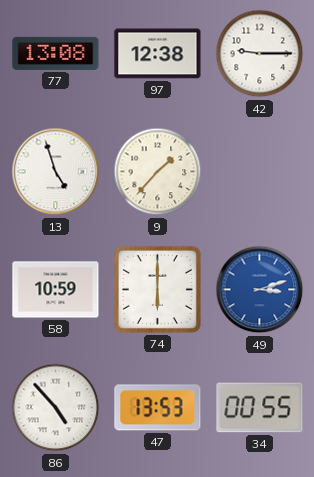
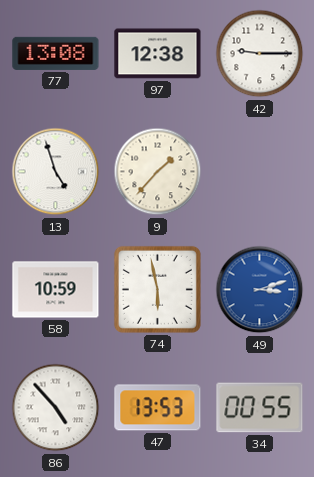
74: 6:00 -> 5:58 (157, 289)
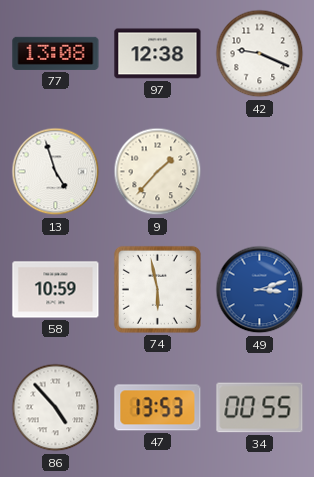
42: 9:15 -> 9:19 (260, 54)
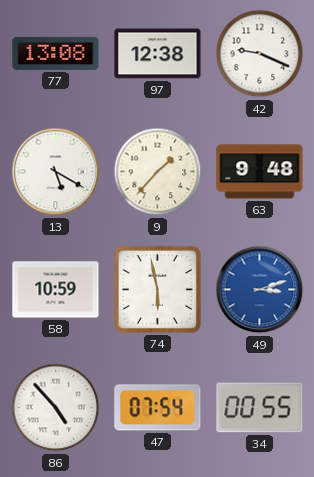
13: 4:57 -> 5:20 (56, 172)
63: none -> 9:48 (260, 172)
47: 13:53 -> 07:54 (158, 408)
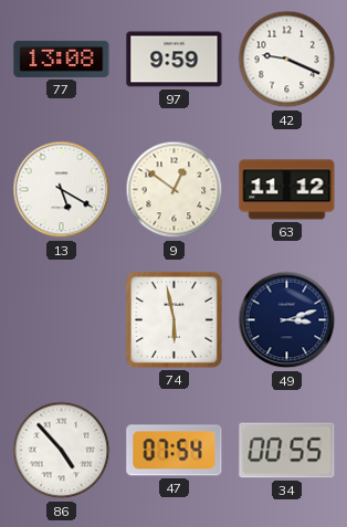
97: 12:38 -> 9:59 (175, 60)
9: 1:37 -> 12:51 (175, 190)
63: 9:48 -> 11:12 (287, 190)
58: 10:59 -> none (56, 290)
49 dial: blue -> navy (287, 320)
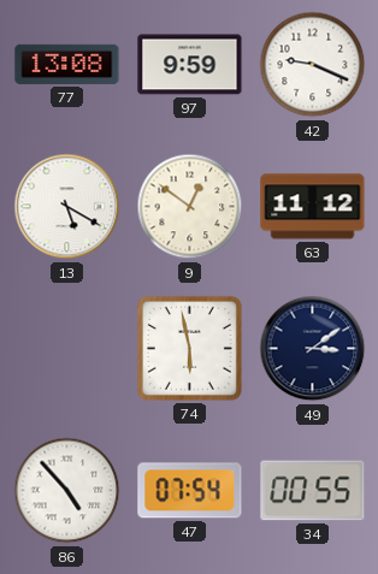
49: 3:12 -> 3:09 (313, 349)
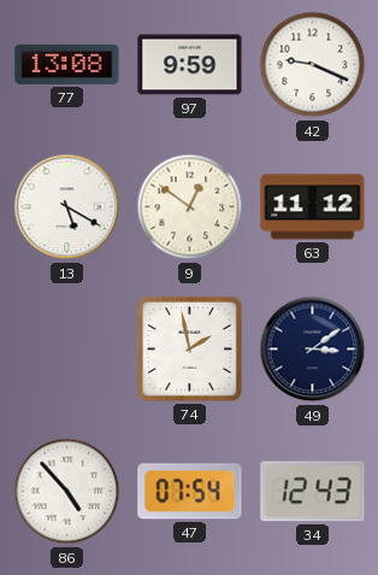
74: 5:58 -> 1:58 (189, 348)
34: 00:55 -> 12:43 (313, 492)
